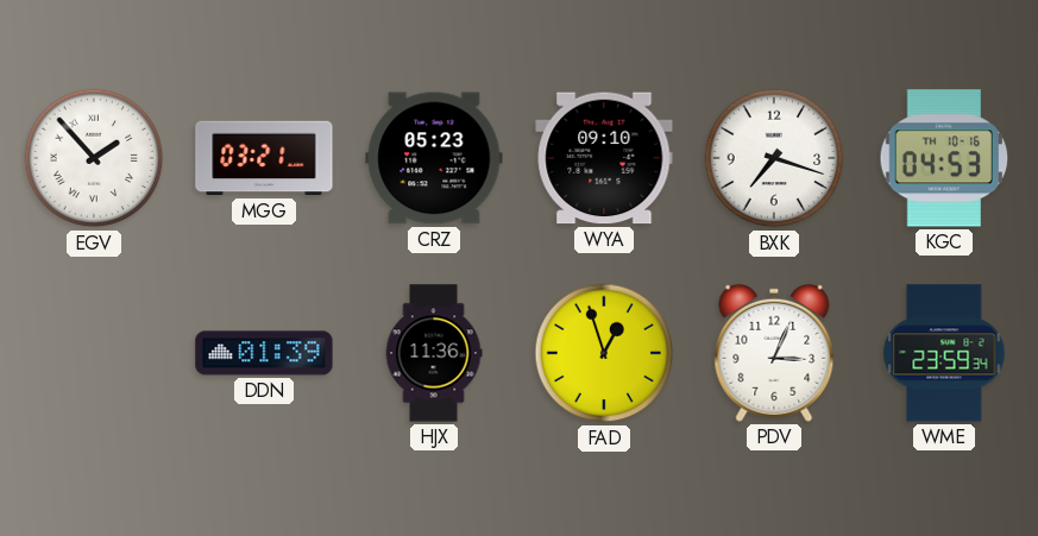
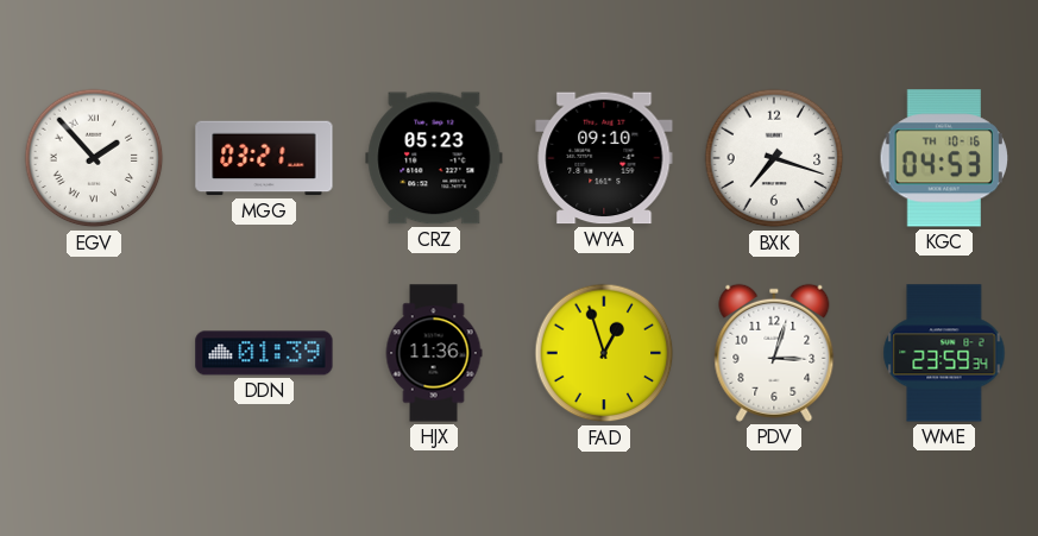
PDV: 3:04 -> 3:03 (774, 353)
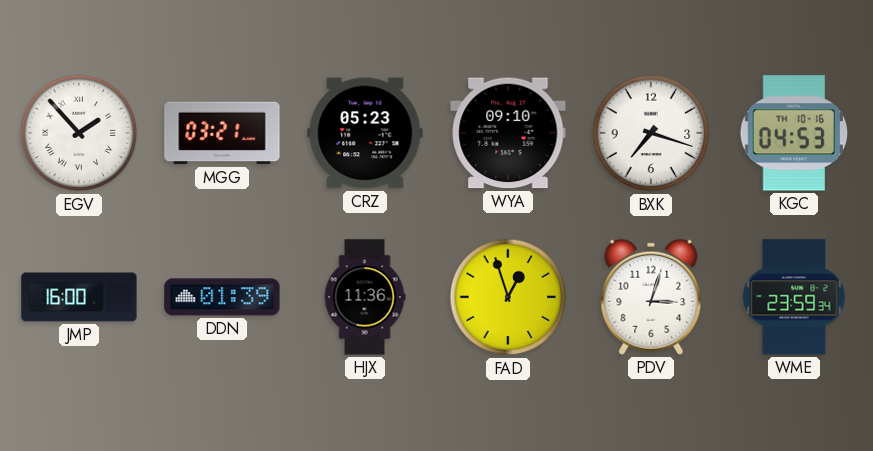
JMP: none -> 16:00 (79, 297)
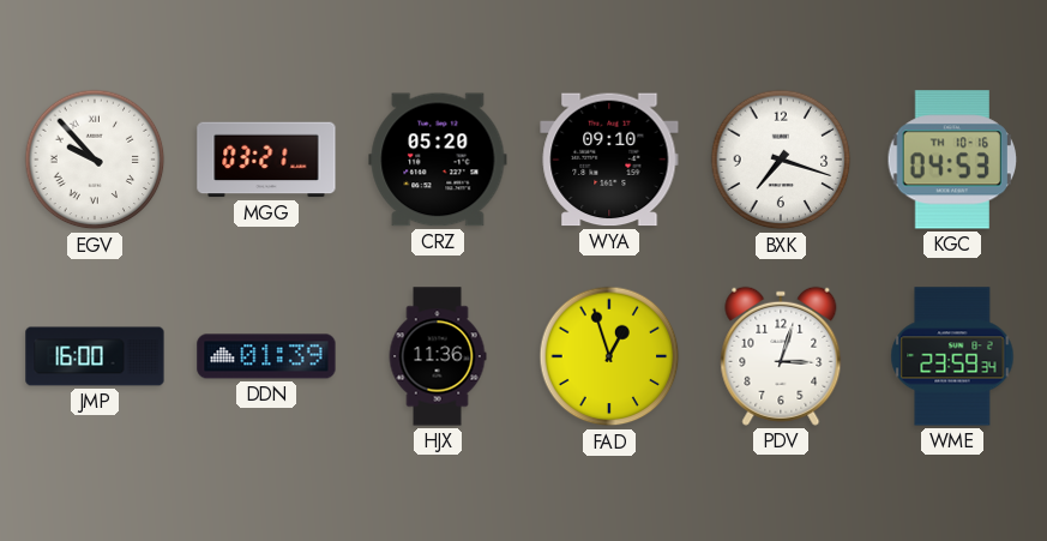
EGV: 1:53 -> 9:53 (95, 160)
CRZ: 05:23 -> 05:20 (438, 160)
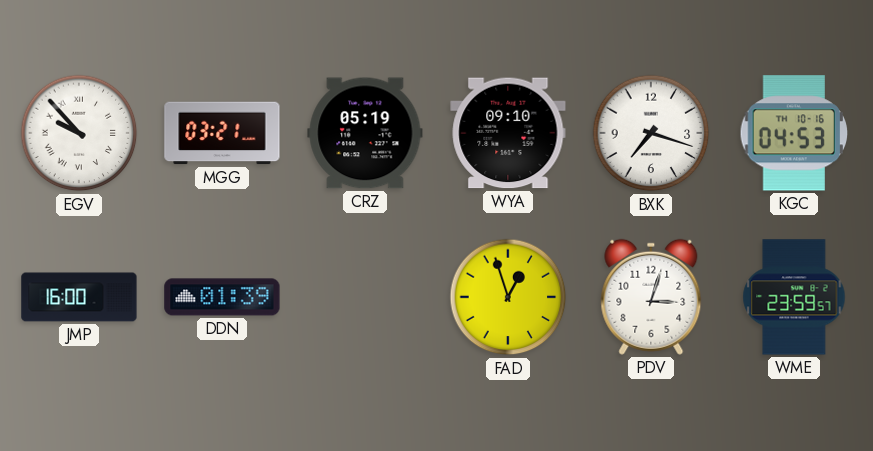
CRZ: 05:20 -> 05:19 (365, 133)
HJX: 11:36 -> none (438, 356)
WME: 23:59:34 -> 23:59:57 (794, 297)
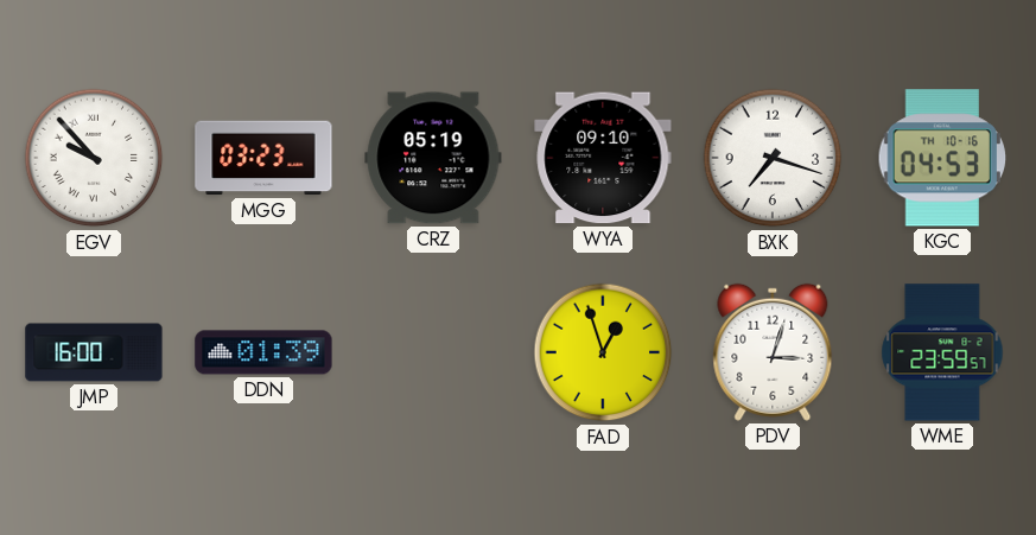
MGG: 03:21 -> 03:23 (263, 158)
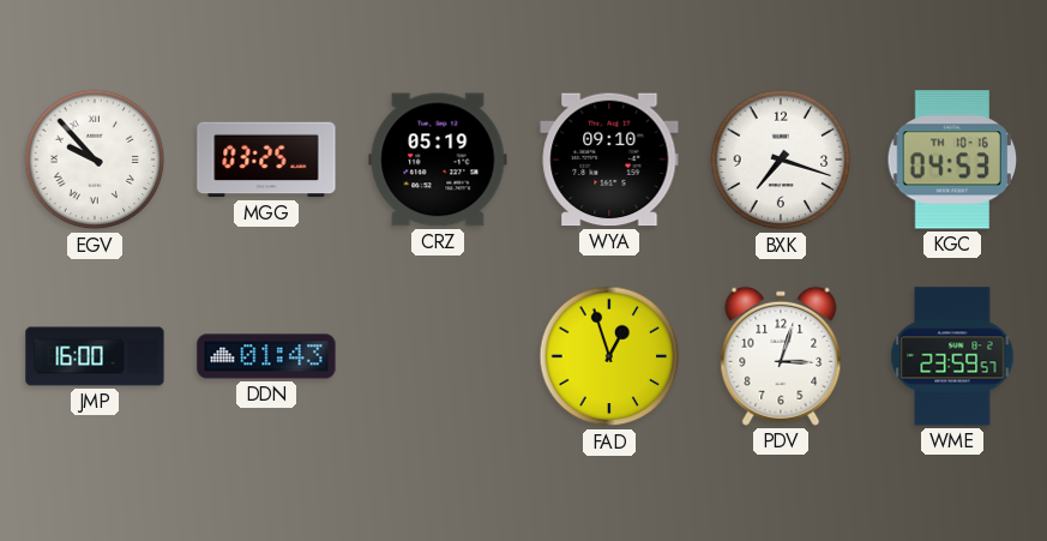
MGG: 03:23 -> 03:25 (266, 160)
DDN: 01:39 -> 01:43 (266, 356)
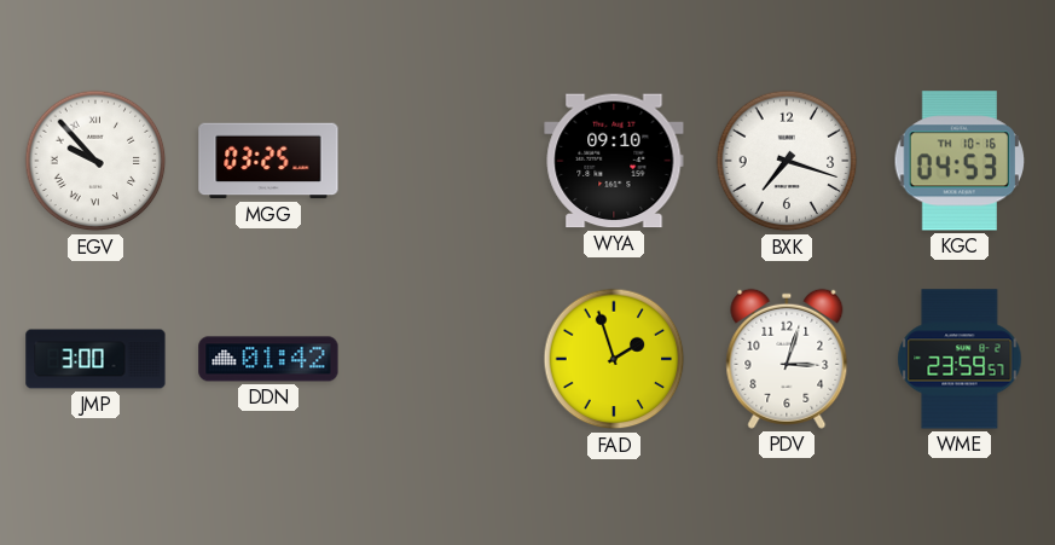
CRZ: 05:19 -> none (438, 160)
JMP: 16:00 -> 3:00 (95, 359)
DDN: 01:43 -> 01:42 (268, 359)
FAD: 12:57 -> 1:57 (614, 359)
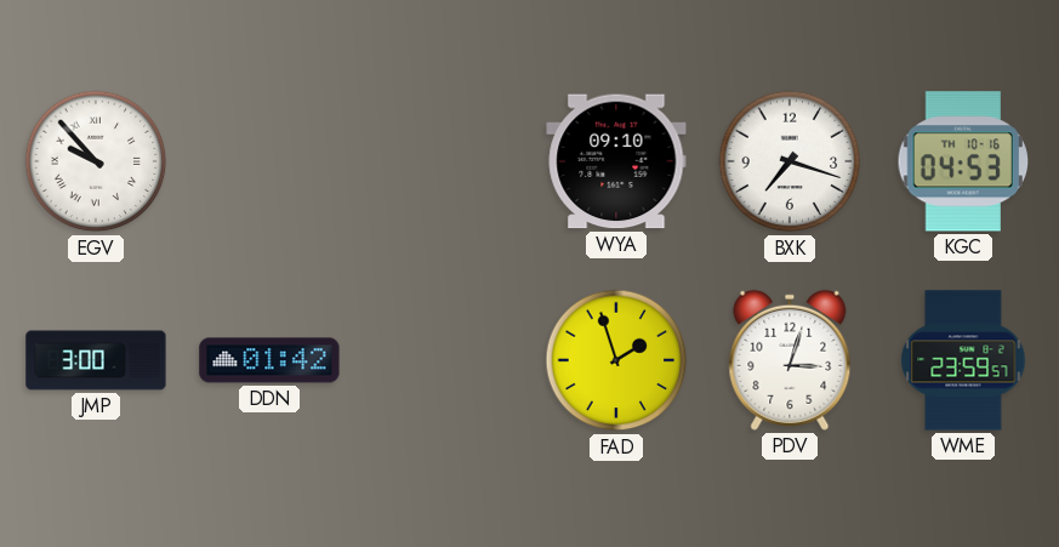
MGG: 03:25 -> none (268, 161)
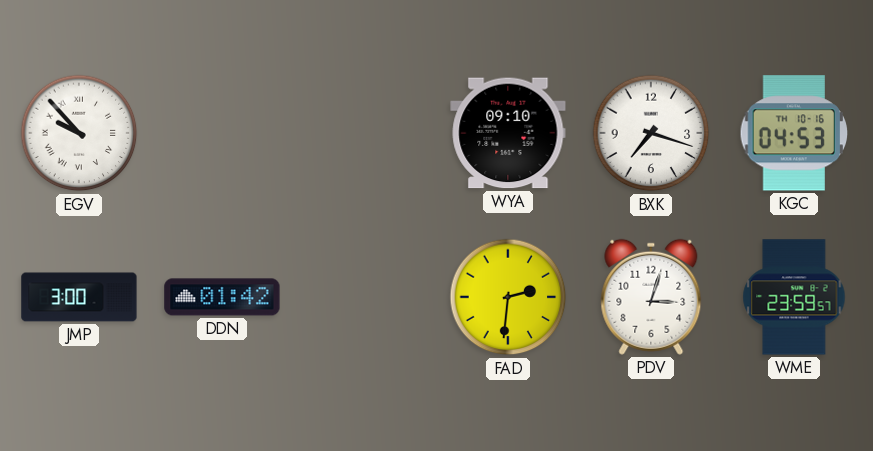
FAD: 1:57 -> 2:31 (508, 297)
